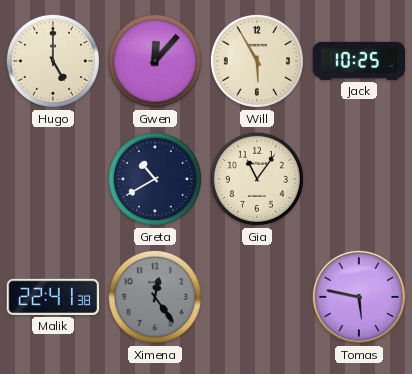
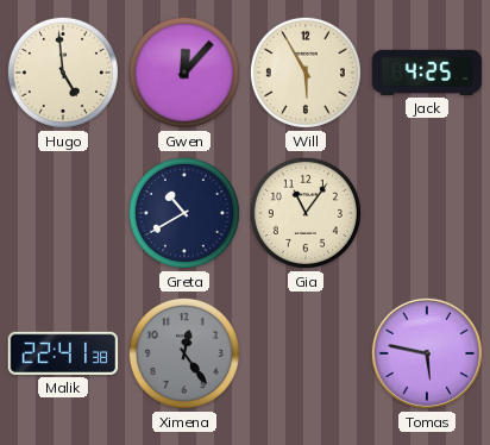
Hugo: 5:00 -> 4:59 (63, 73)
Jack: 10:25 -> 4:25 (427, 73)
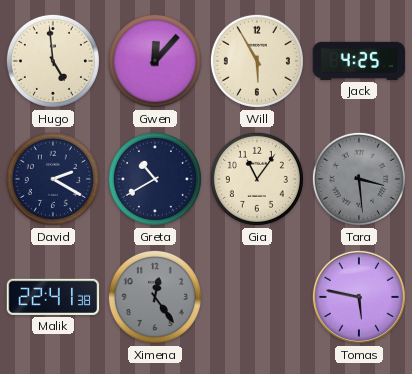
David: none -> 2:20 (53, 179)
Tara: none -> 3:29 (359, 179)
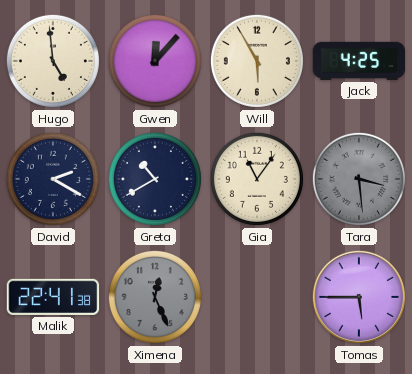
Ximena: 12:24 -> 12:26 (155, 297)
Tomas: 5:47 -> 5:45 (359, 297)
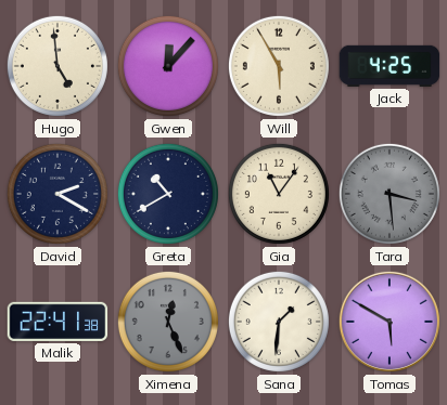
Sana: none -> 1:31 (279, 322)
Tomas: 5:45 -> 5:50 (389, 322)
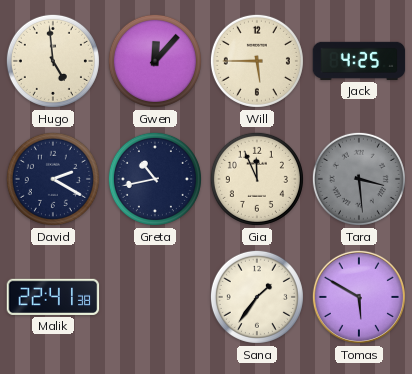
Will: 5:55 -> 5:45 (257, 61)
Greta: 10:40 -> 10:43 (155, 179)
Gia: 11:06 -> 11:56 (257, 179)
Ximena: 12:26 -> none (168, 322)
Sana: 1:31 -> 1:36 (257, 297)
